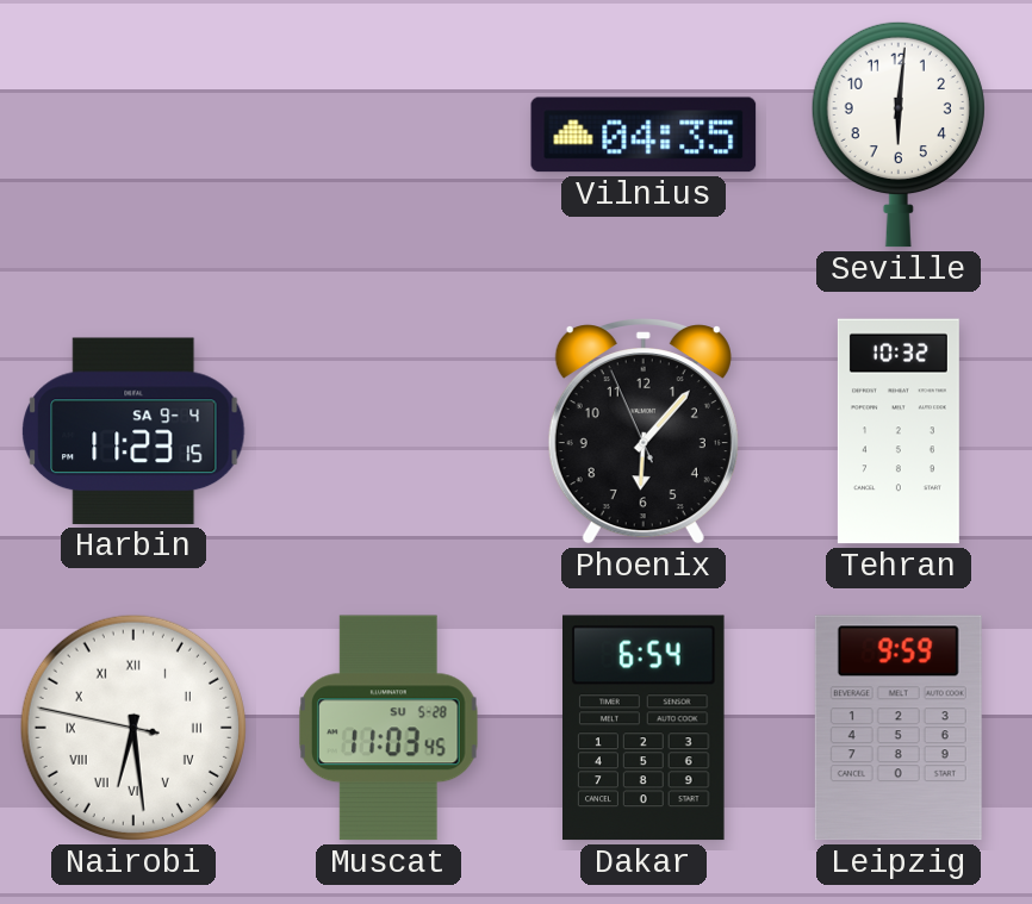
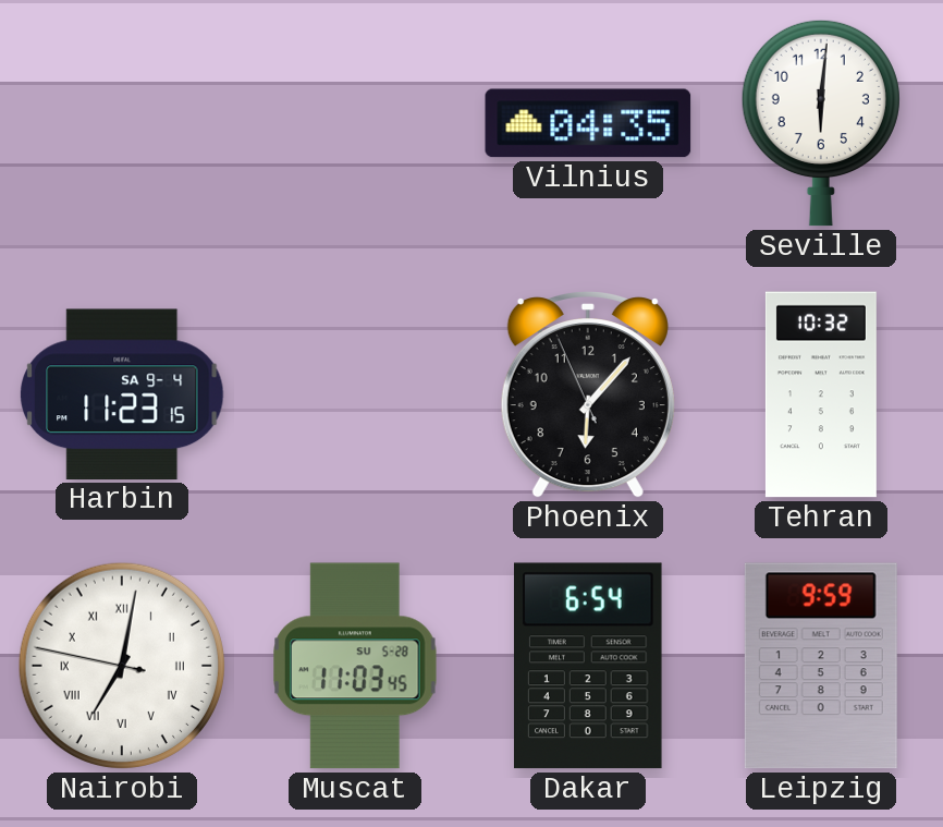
Nairobi: 6:28 -> 7:01 (122, 666)
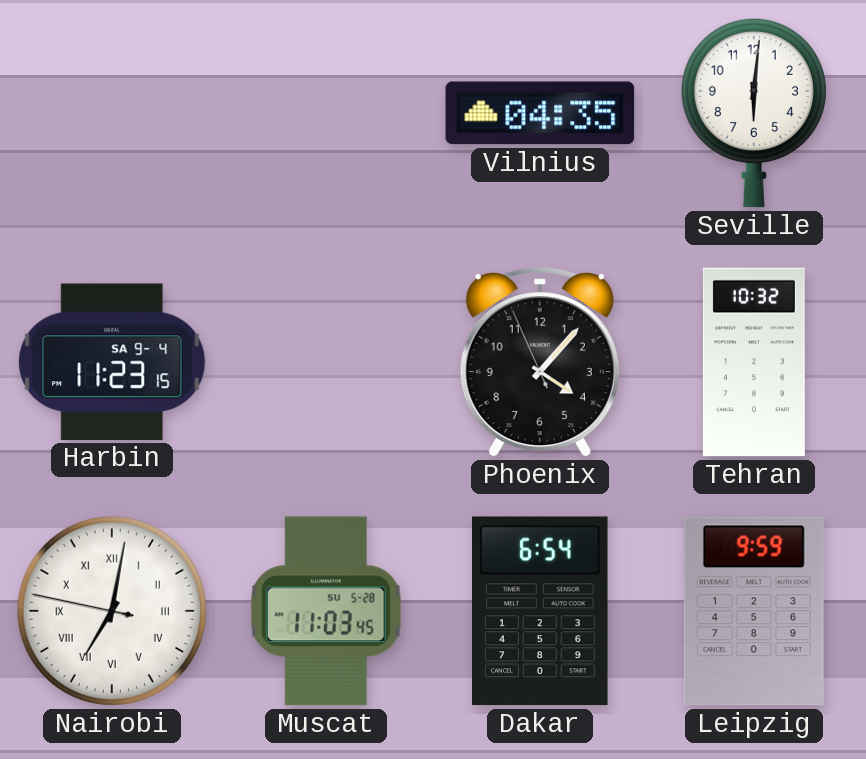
Phoenix: 6:06 -> 4:06 (540, 363)
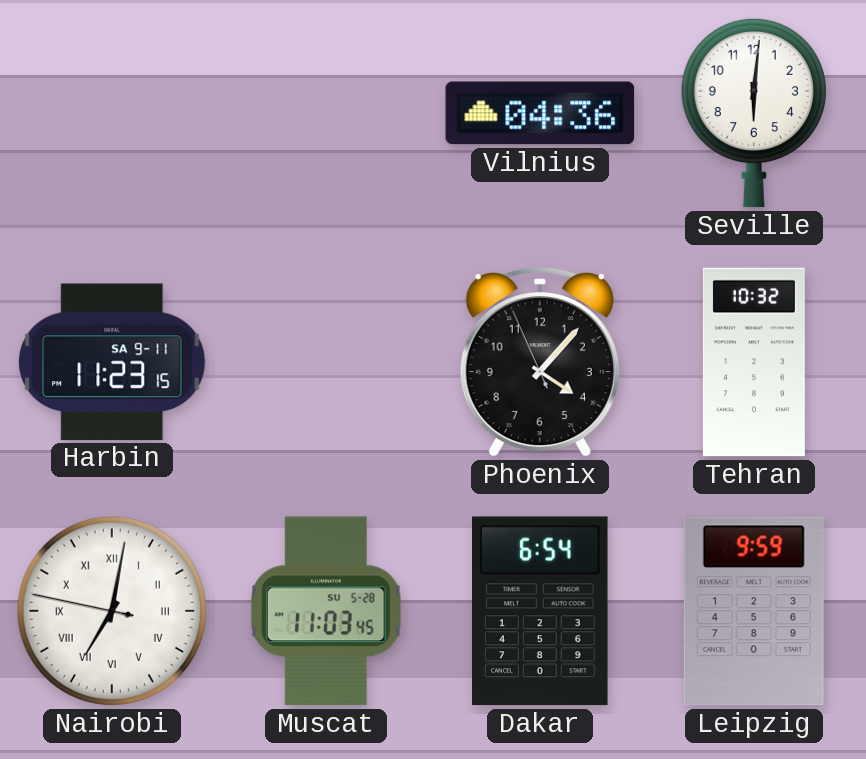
Vilnius: 04:35 -> 04:36 (540, 113)
Harbin date: SA 9-4 -> SA 9-11 (112, 362)
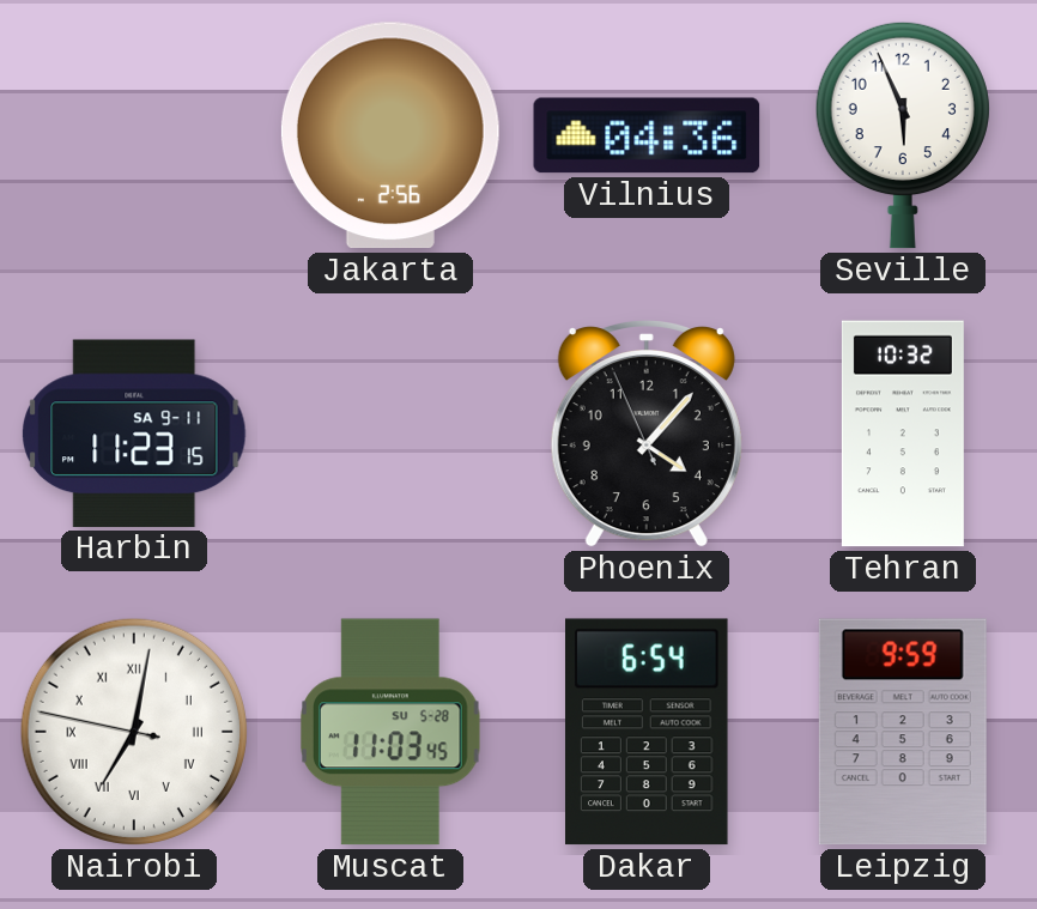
Jakarta: none -> 2:56 (390, 135)
Seville: 6:01 -> 5:56 (903, 135)
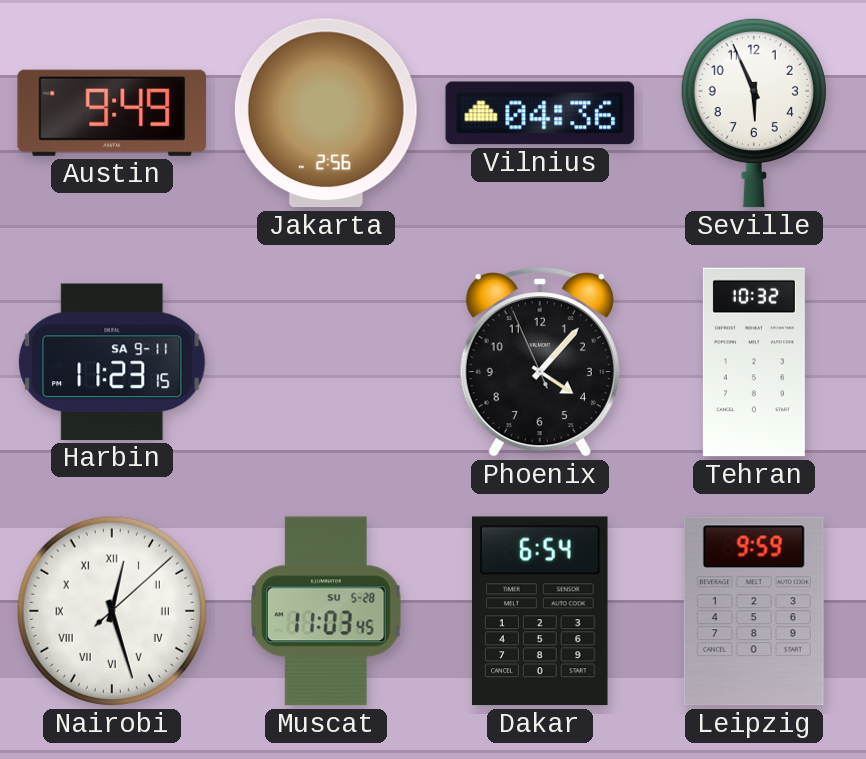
Austin: none -> 9:49 (112, 113)
Nairobi: 7:01 -> 12:27 (112, 611)
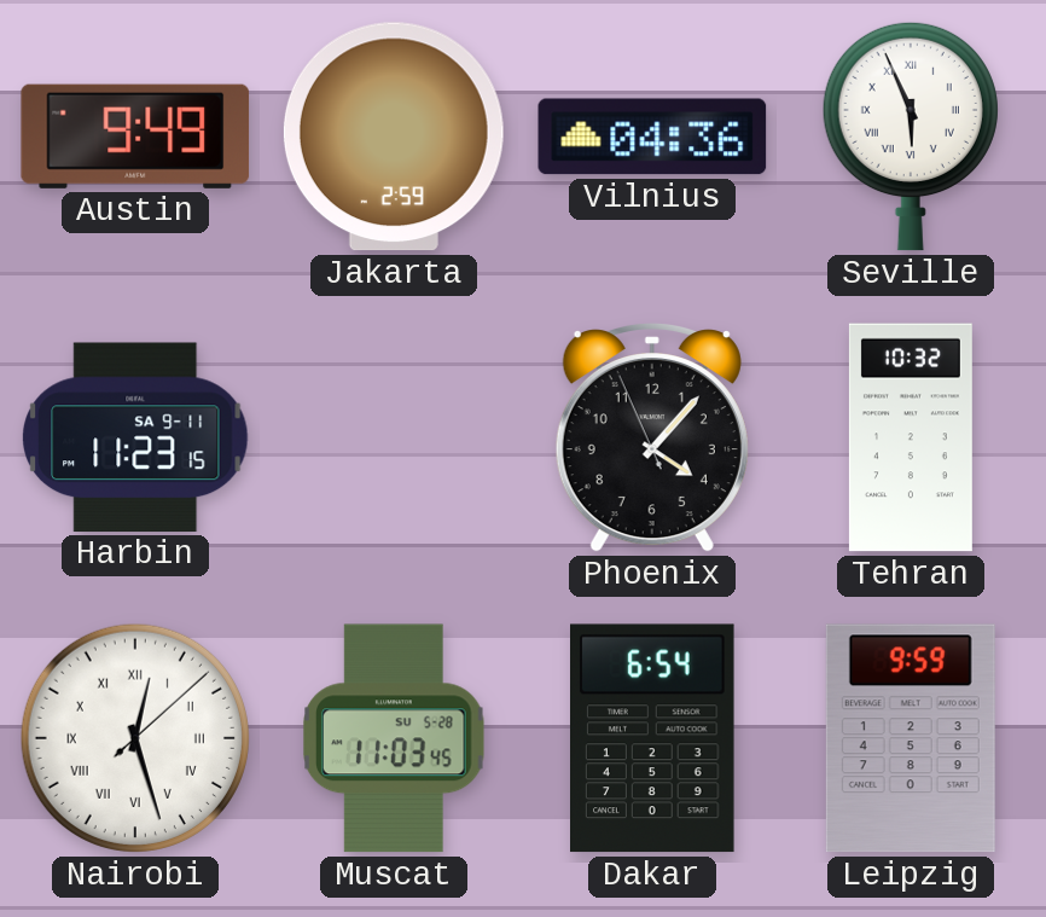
Jakarta: 2:56 -> 2:59 (394, 137)
Seville numerals: Arabic -> Roman (911, 137)
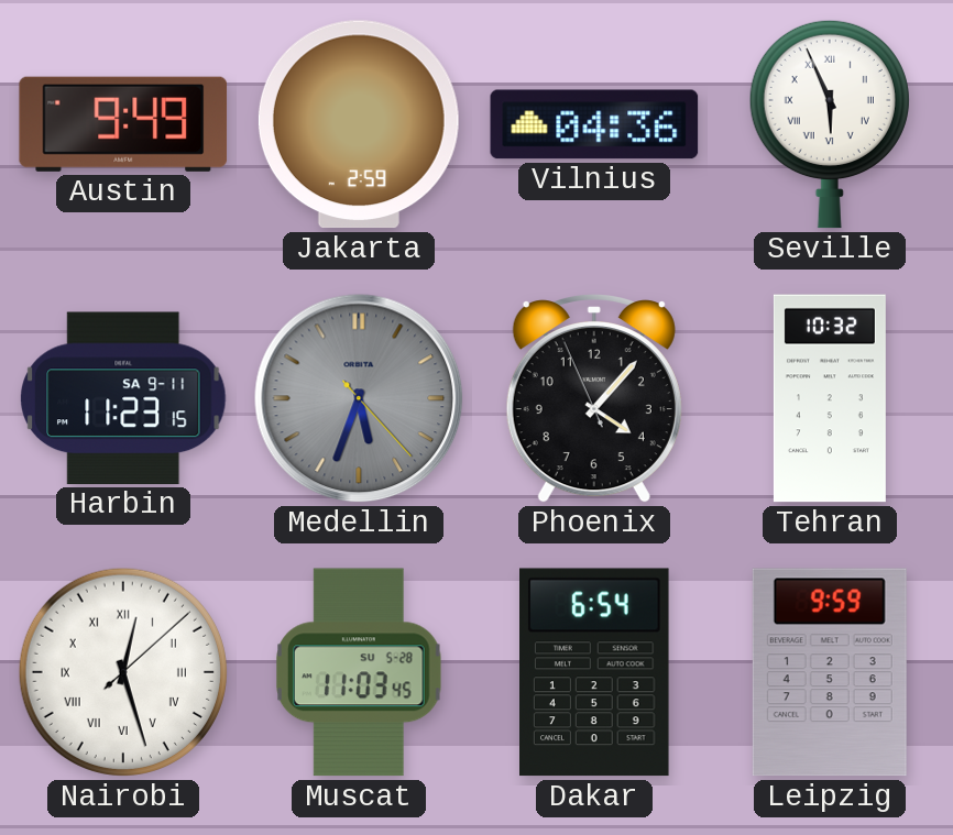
Medellin: none -> 5:33 (359, 398)
